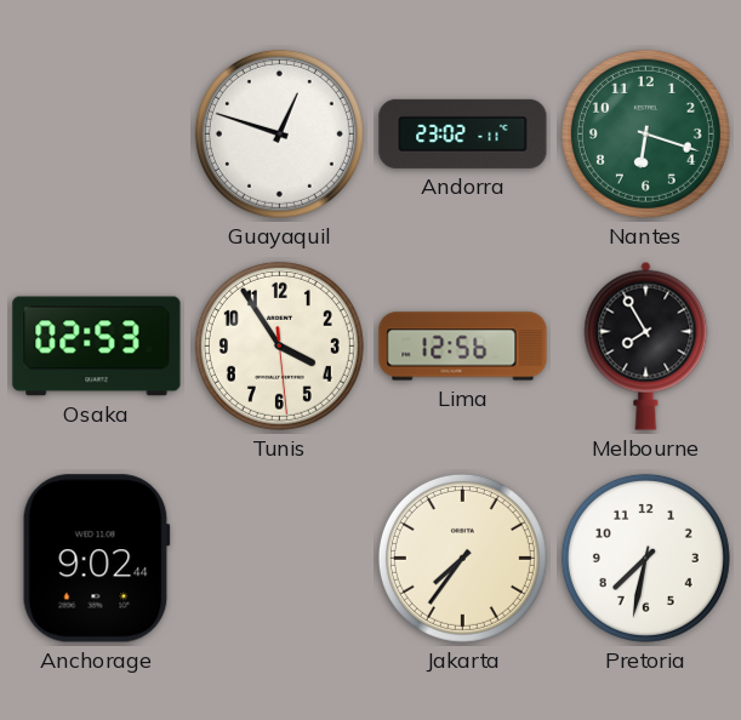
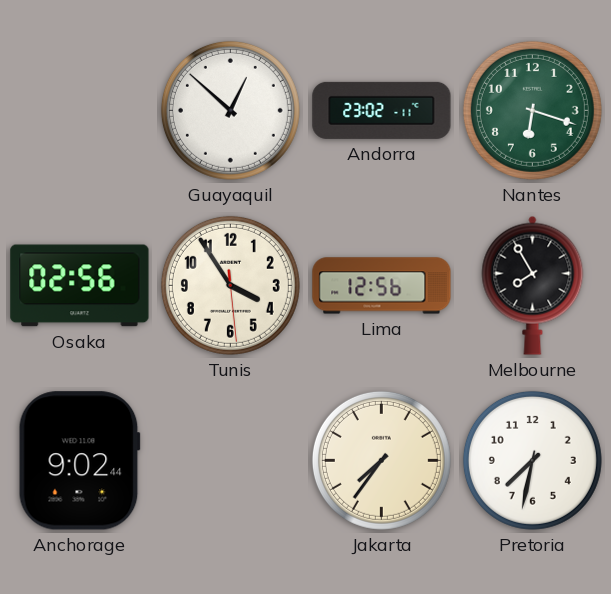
Guayaquil: 12:48 -> 12:52 (230, 110)
Osaka: 02:53 -> 02:56 (80, 286)
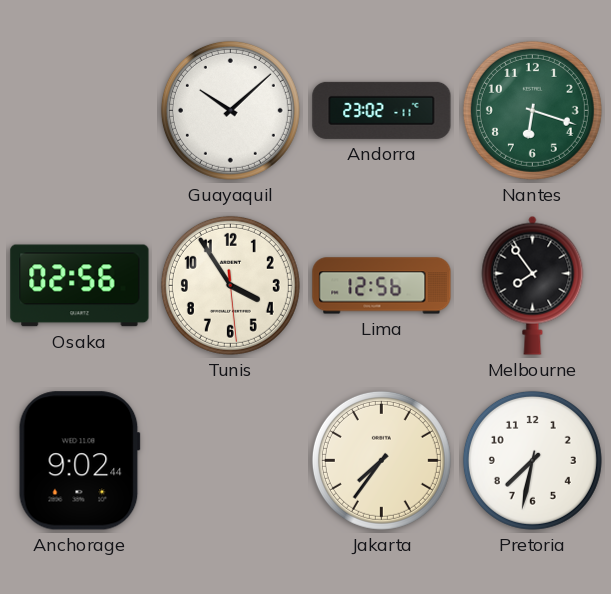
Guayaquil: 12:52 -> 10:08 (230, 110)
Melbourne: 7:55 -> 7:54 (533, 285)
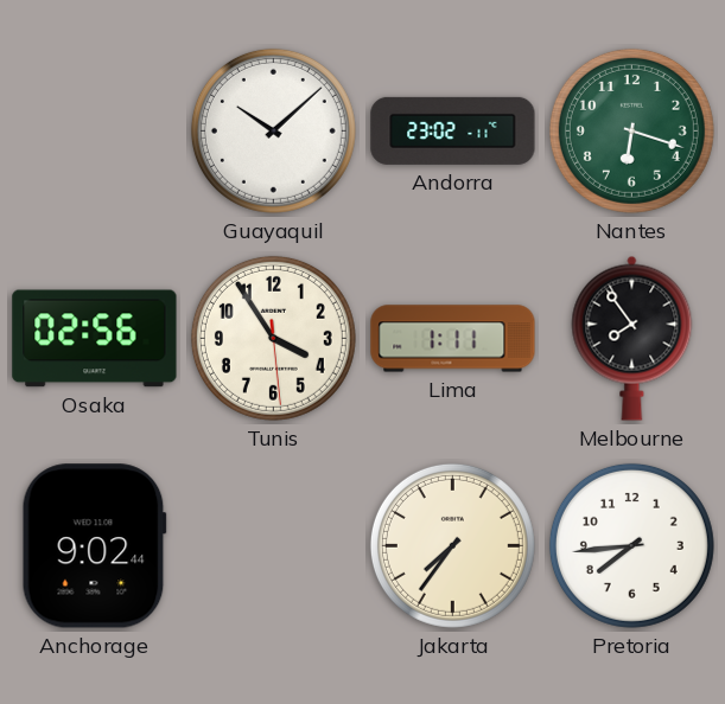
Lima: 12:56 -> 1:11 (453, 339)
Pretoria: 7:32 -> 7:44 (631, 545)
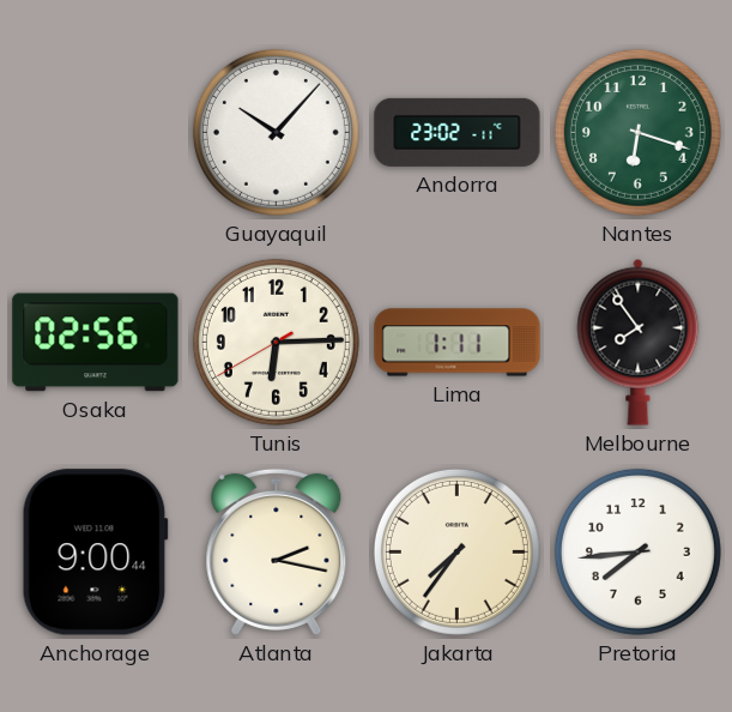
Guayaquil: 10:08 -> 10:07 (276, 132)
Tunis: 3:54 -> 6:14 (276, 342)
Anchorage: 9:02 -> 9:00 (95, 553)
Atlanta: none -> 2:17 (277, 551)
